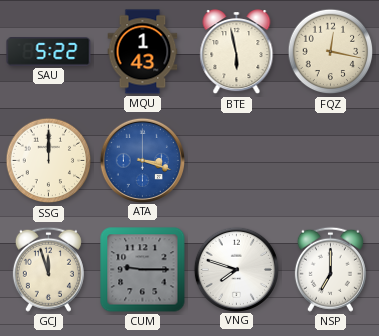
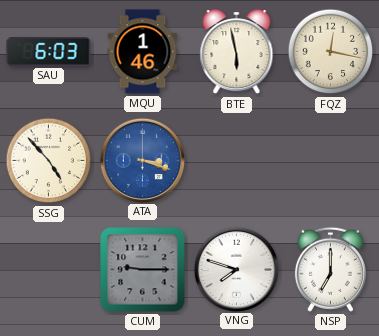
SAU: 5:22 -> 6:03 (49, 52)
MQU: 1:43 -> 1:46 (143, 52)
SSG: 12:00 -> 4:53 (49, 161)
GCJ: 11:57 -> none (48, 269)
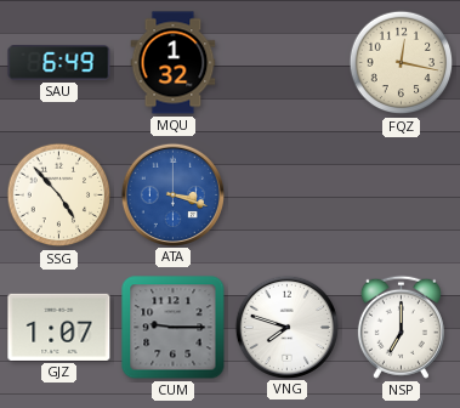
SAU: 6:03 -> 6:49 (59, 63)
MQU: 1:46 -> 1:32 (174, 63)
BTE: 5:58 -> none (237, 52)
GJZ: none -> 1:07 (59, 327)
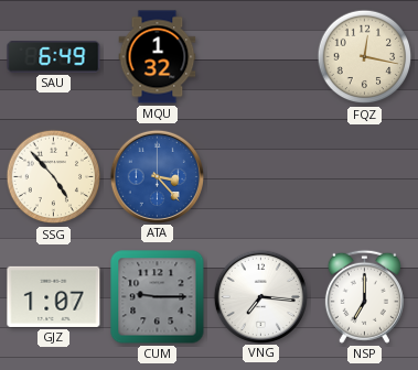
ATA: 3:18 -> 3:23 (157, 176)
VNG: 7:48 -> 7:16 (260, 296)
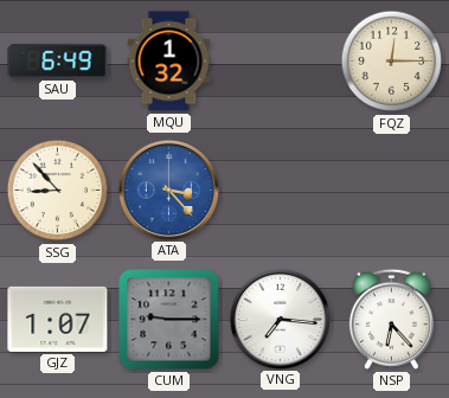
FQZ: 12:17 -> 12:15 (392, 62)
SSG: 4:53 -> 8:53 (58, 191)
NSP: 7:00 -> 6:23 (391, 319)
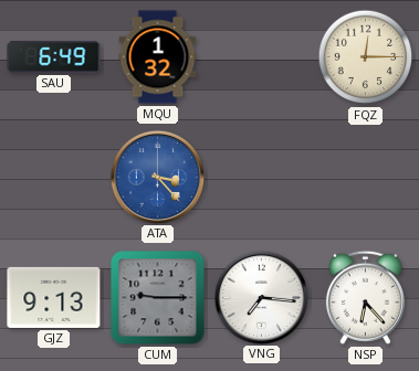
SSG: 8:53 -> none (58, 191)
GJZ: 1:07 -> 9:13 (54, 297)
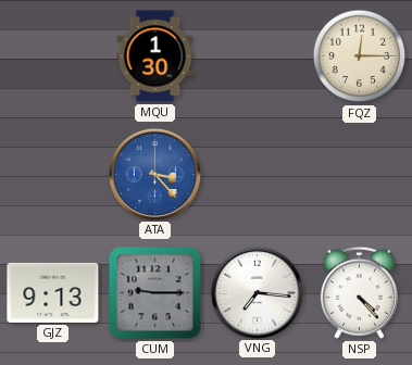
SAU: 6:49 -> none (54, 57)
MQU: 1:32 -> 1:30 (155, 56)
NSP: 6:23 -> 4:23 (359, 292)
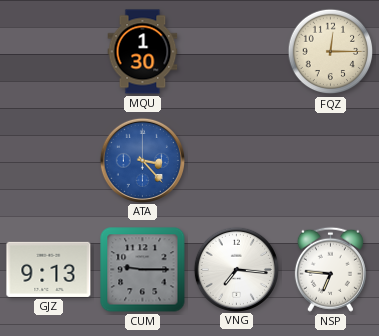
NSP: 4:23 -> 6:46 (330, 269)
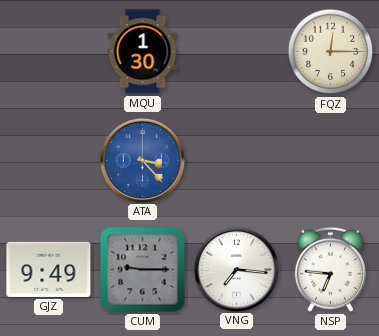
GJZ: 9:13 -> 9:49 (49, 269)
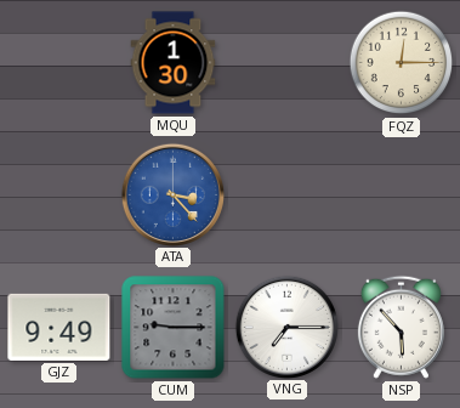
VNG: 7:16 -> 7:15 (286, 327)
NSP: 6:46 -> 5:53 (401, 327)
